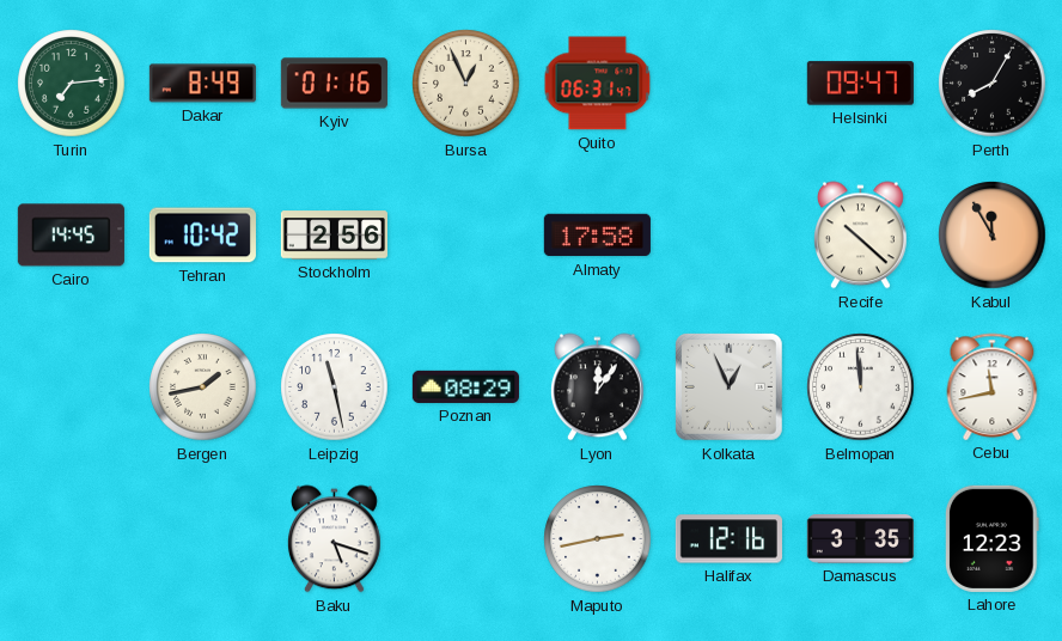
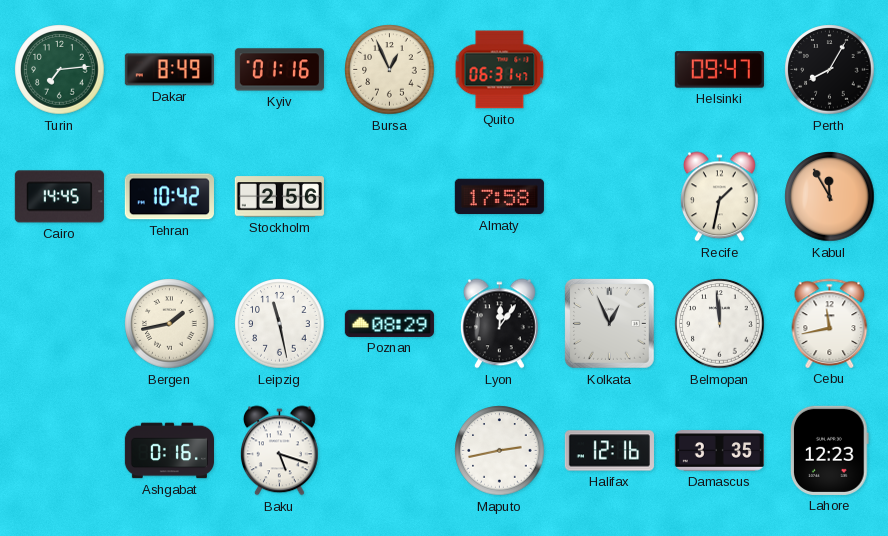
Recife: 10:22 -> 1:32 (719, 197)
Ashgabat: none -> 0:16 (169, 451)
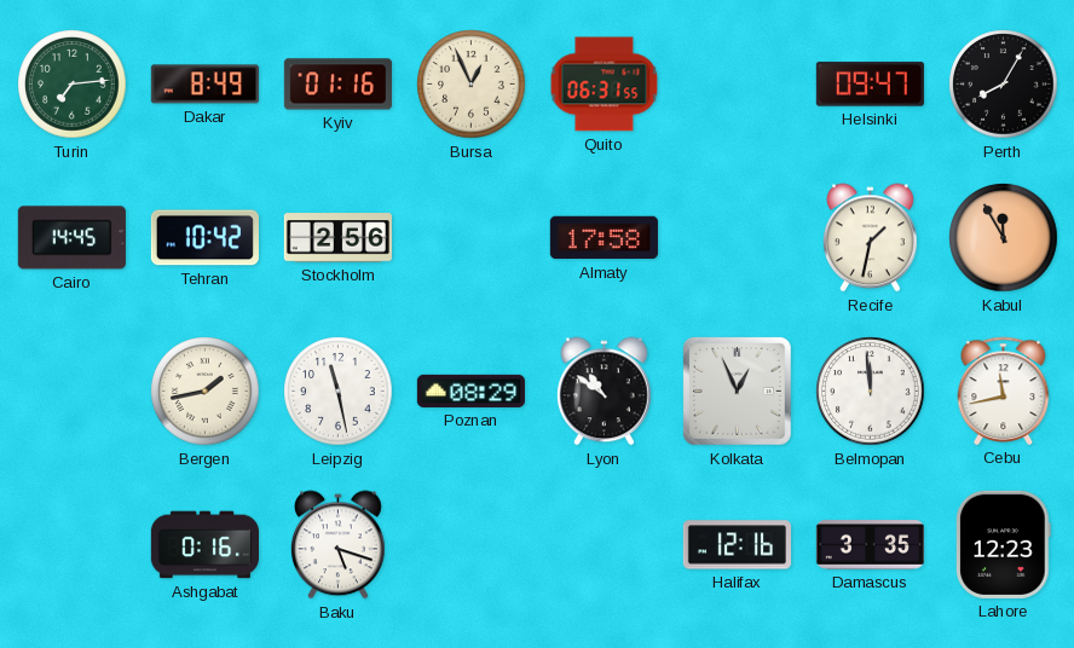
Quito: 06:31:47 -> 06:31:55 (605, 85)
Lyon: 12:06 -> 10:51 (604, 392)
Maputo: 2:43 -> none (500, 451)
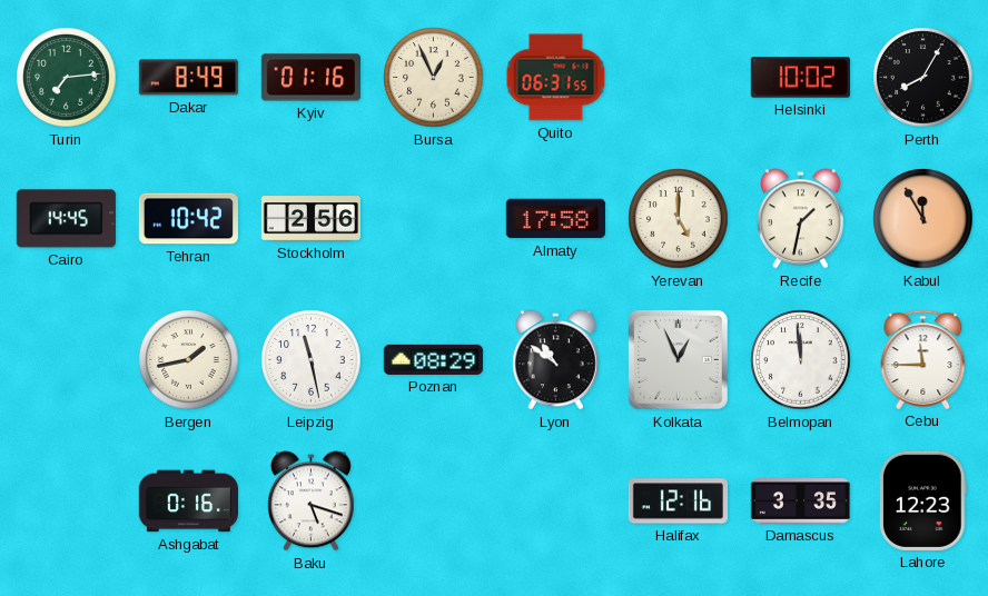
Helsinki: 09:47 -> 10:02 (800, 78)
Yerevan: none -> 5:00 (679, 219)
Cebu: 11:43 -> 11:45 (923, 359)
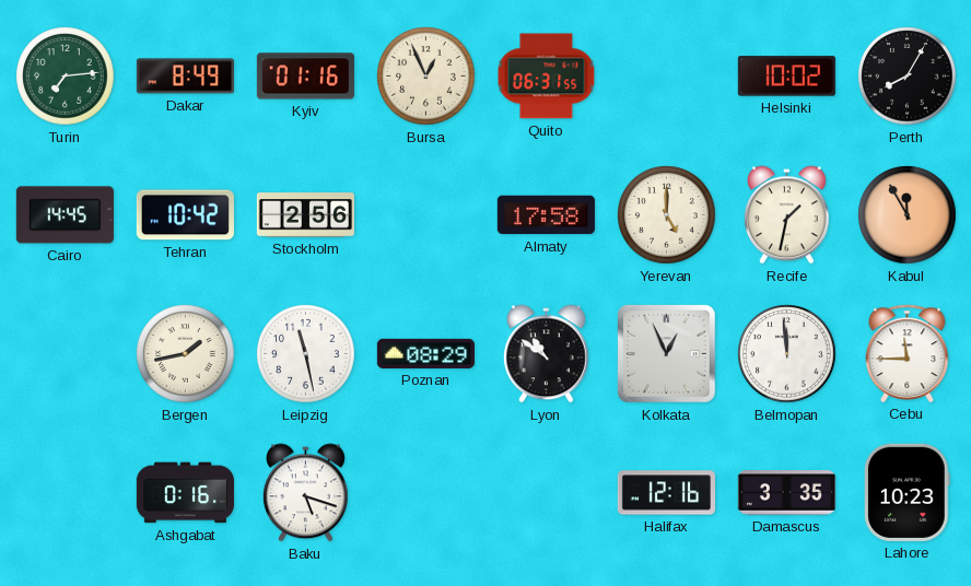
Lahore: 12:23 -> 10:23 (906, 492)
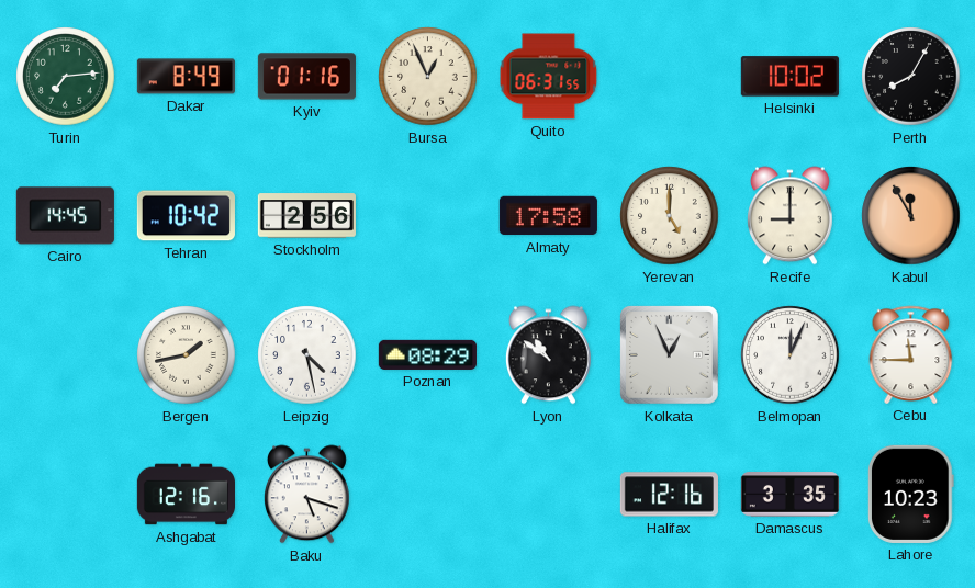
Recife: 1:32 -> 9:00 (789, 216)
Leipzig: 11:28 -> 4:28 (307, 355)
Belmopan: 11:59 -> 12:04 (791, 355)
Ashgabat: 0:16 -> 12:16 (186, 495)
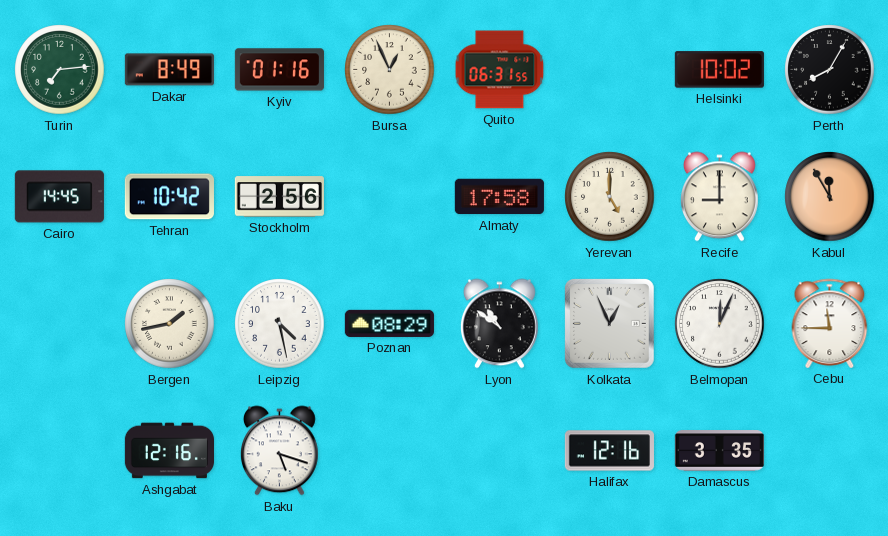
Lahore: 10:23 -> none (910, 494)
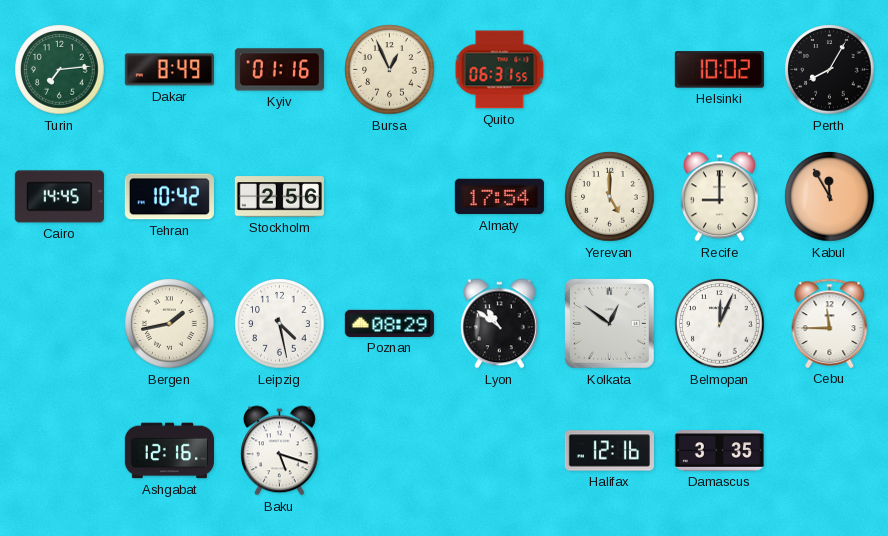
Almaty: 17:58 -> 17:54 (499, 197)
Kolkata: 12:56 -> 12:51 (609, 323)
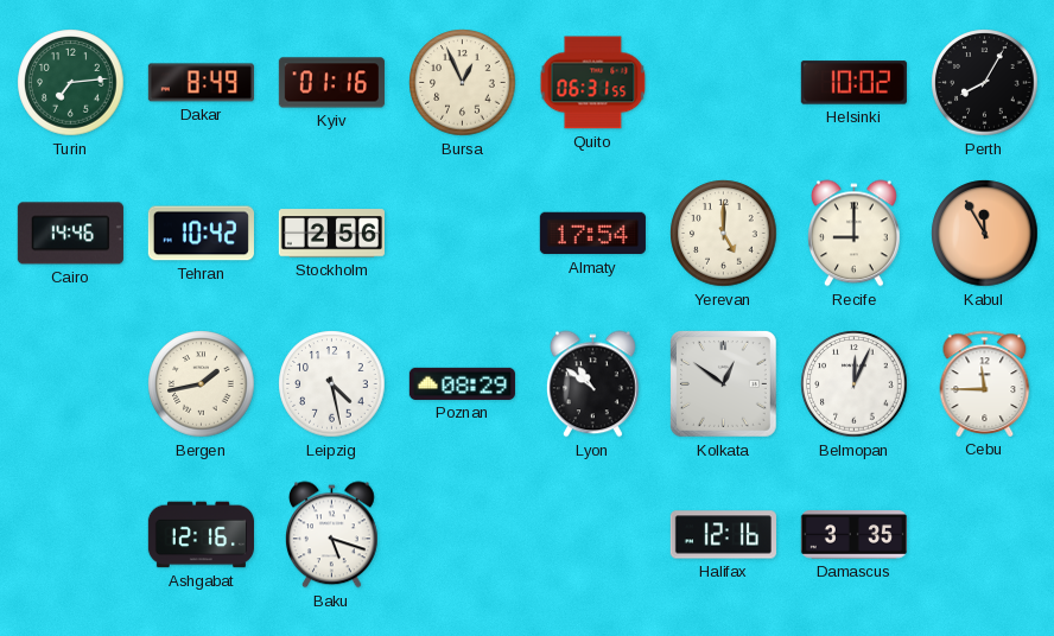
Cairo: 14:45 -> 14:46 (70, 234)
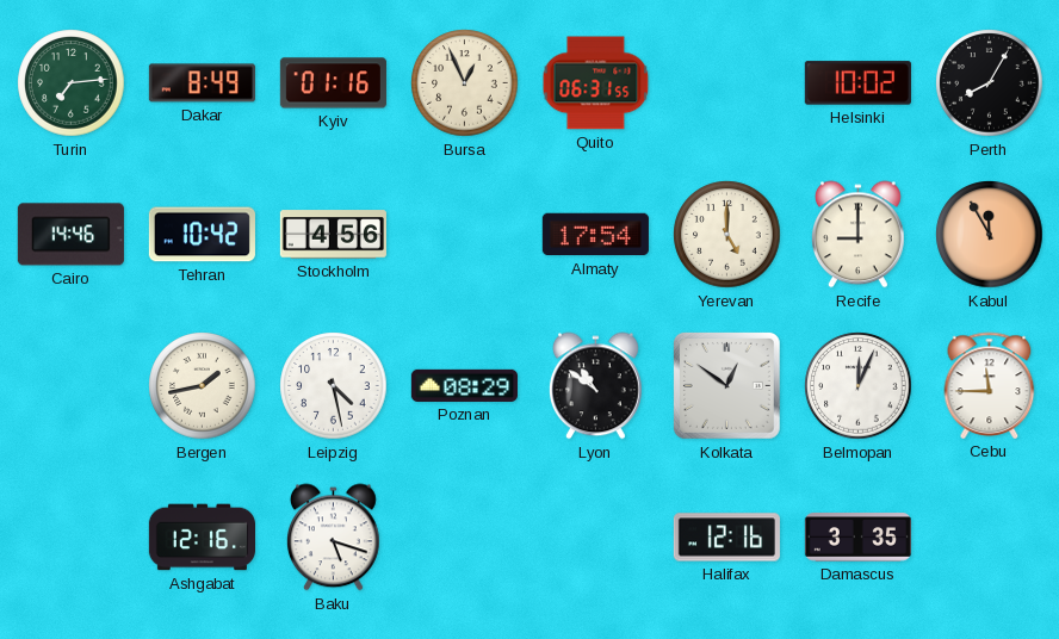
Stockholm: 2:56 -> 4:56 (333, 235)
